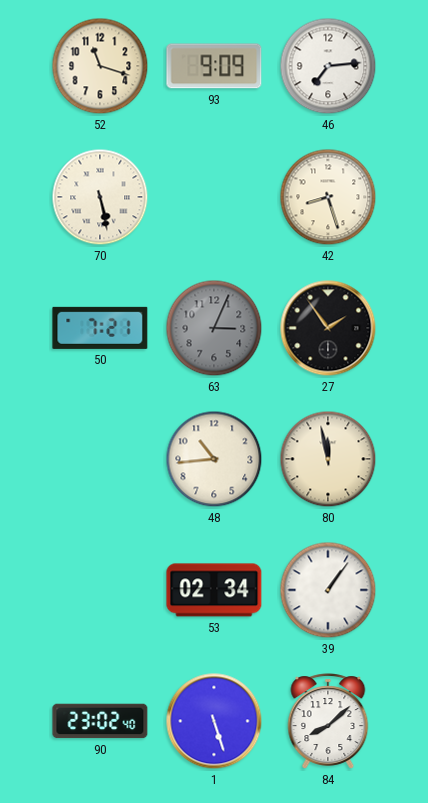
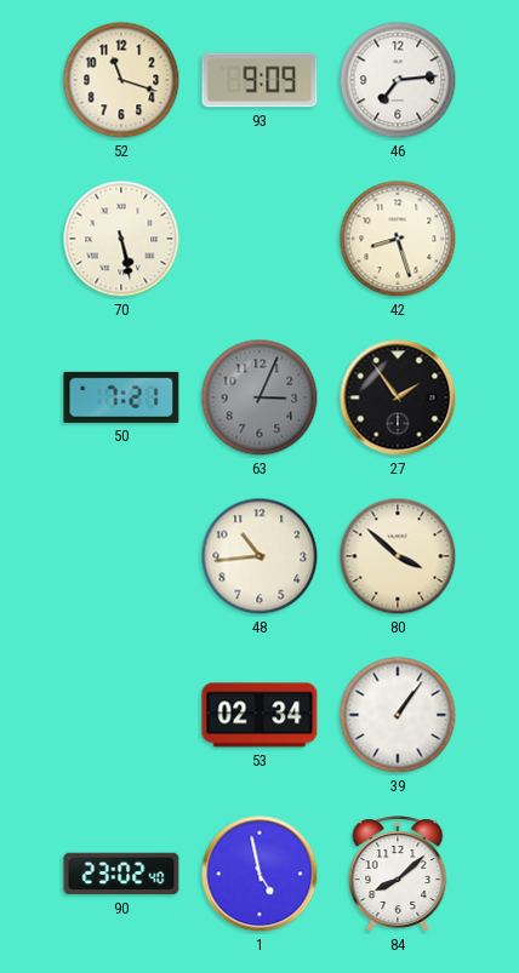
80: 11:58 -> 3:52 (398, 556)
1: 5:27 -> 4:58 (259, 874)
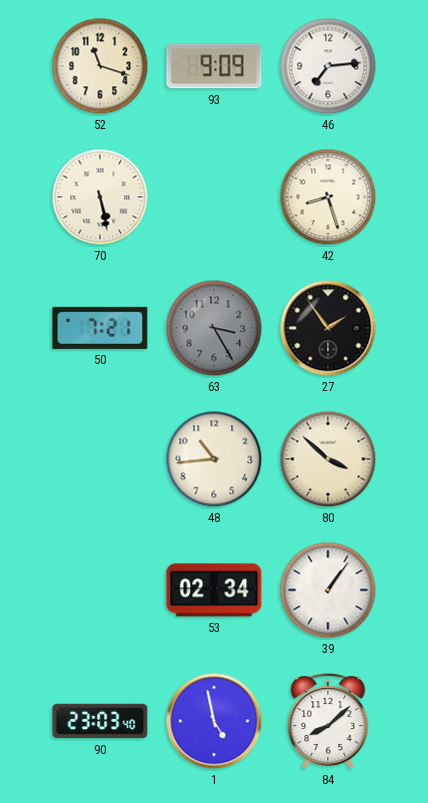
63: 3:04 -> 3:25 (214, 328)
90: 23:02 -> 23:03 (100, 721)
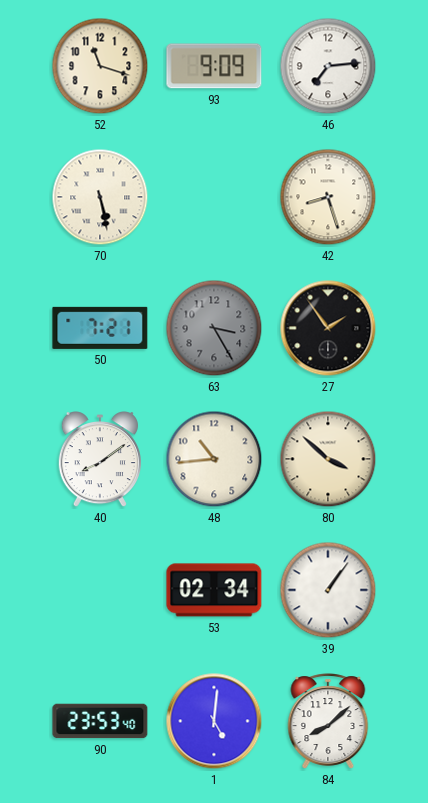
40: none -> 8:09 (100, 460)
90: 23:03 -> 23:53 (100, 721)
1: 4:58 -> 5:01 (214, 721)
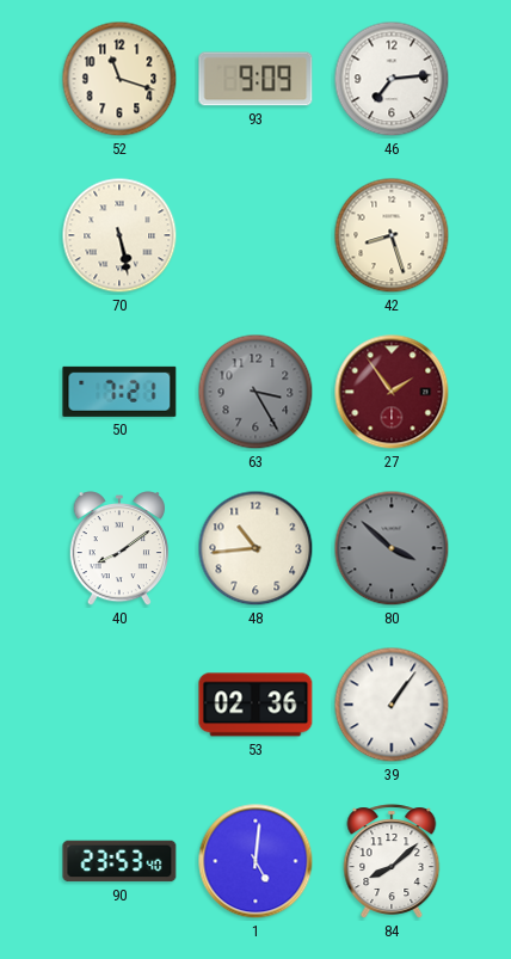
27 dial: black -> burgundy (392, 392)
80 dial: cream -> grey (392, 548)
53: 02:34 -> 02:36 (255, 705)
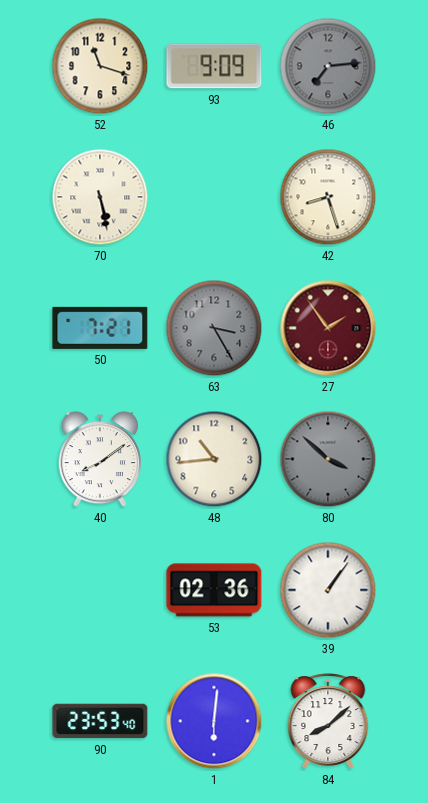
46 dial: white -> grey (328, 66)
1: 5:01 -> 6:01 (214, 721)
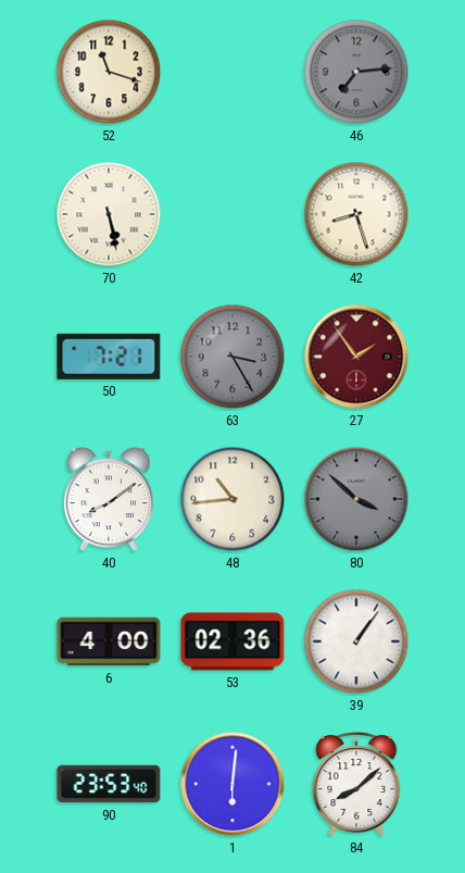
93: 9:09 -> none (214, 66)
6: none -> 4:00 (109, 641)
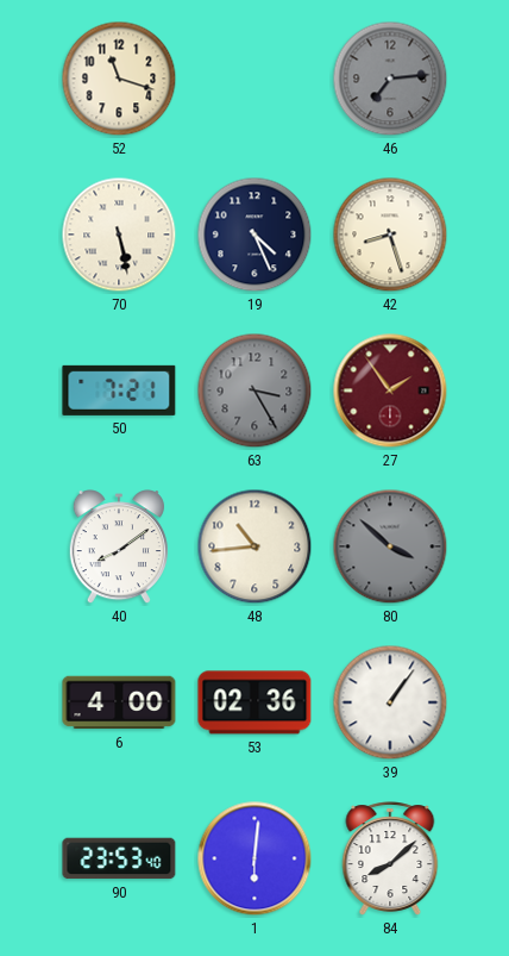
19: none -> 4:26 (254, 235)
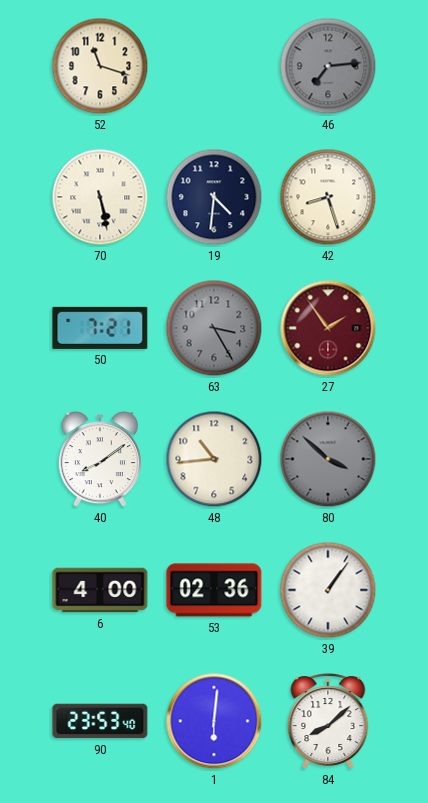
19: 4:26 -> 4:31 (214, 197)
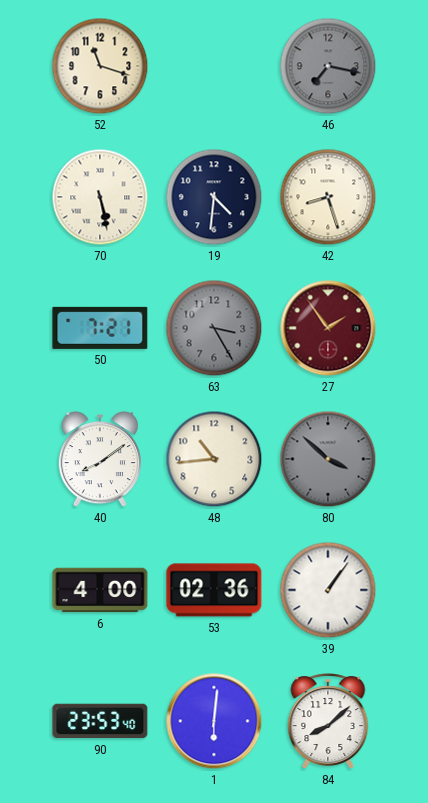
46: 7:14 -> 7:17 (328, 66)
